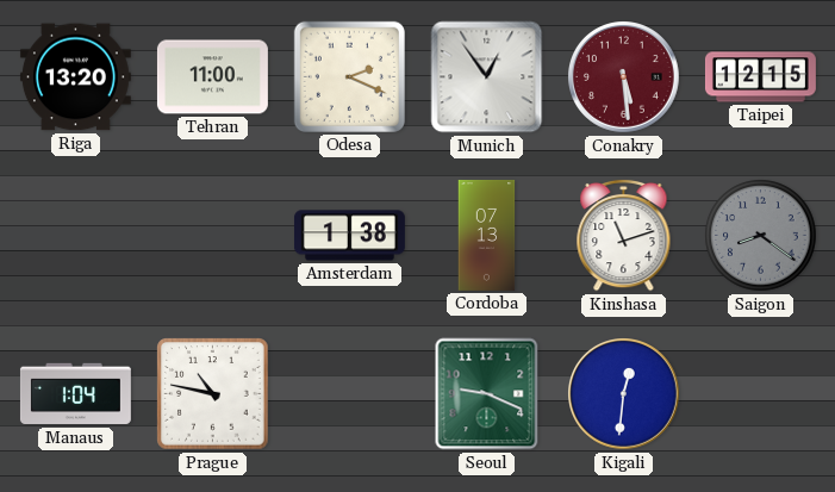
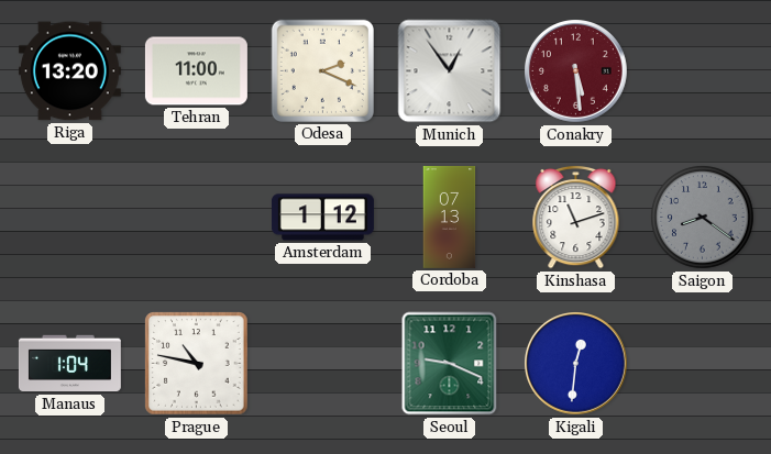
Taipei: 12:15 -> none (760, 77)
Amsterdam: 1:38 -> 1:12 (322, 218)
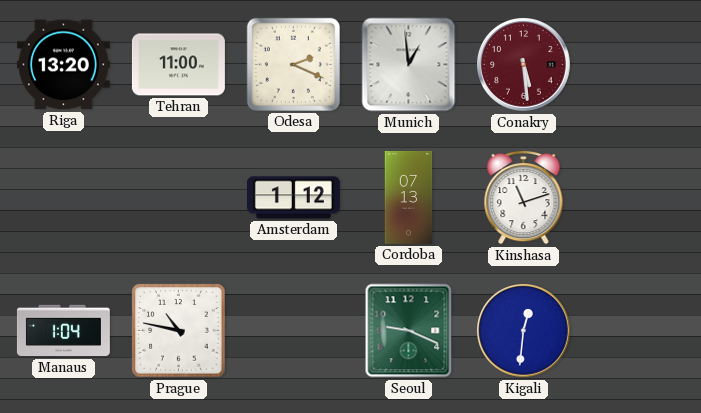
Munich: 12:54 -> 12:59 (409, 65)
Saigon: 8:21 -> none (703, 218)
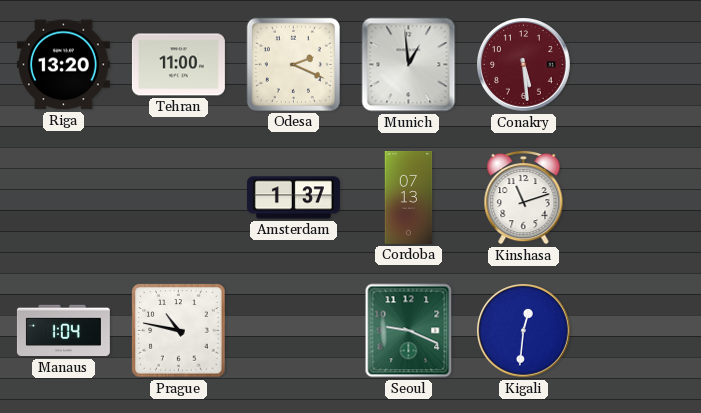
Amsterdam: 1:12 -> 1:37 (293, 198)
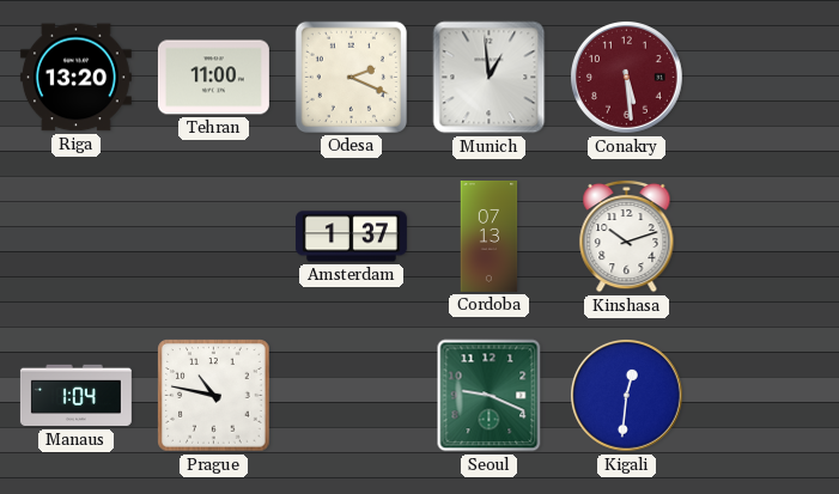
Kinshasa: 11:12 -> 10:12 (627, 236)
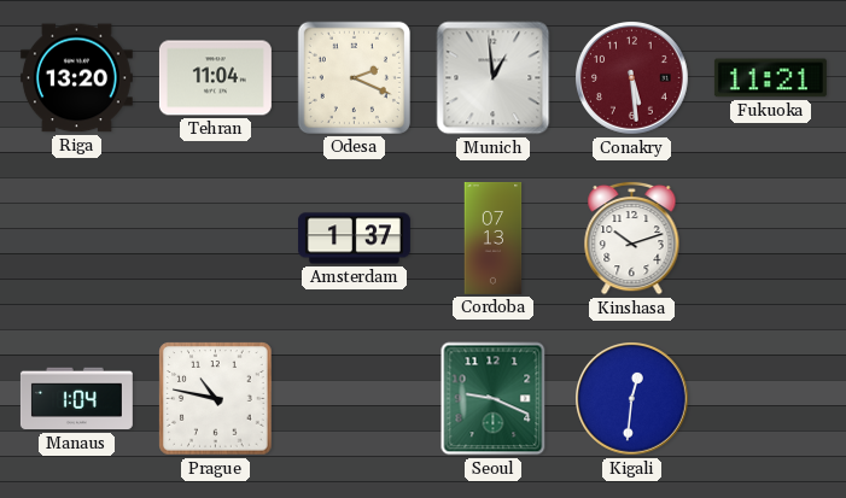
Tehran: 11:00 -> 11:04 (215, 78)
Fukuoka: none -> 11:21 (770, 78)
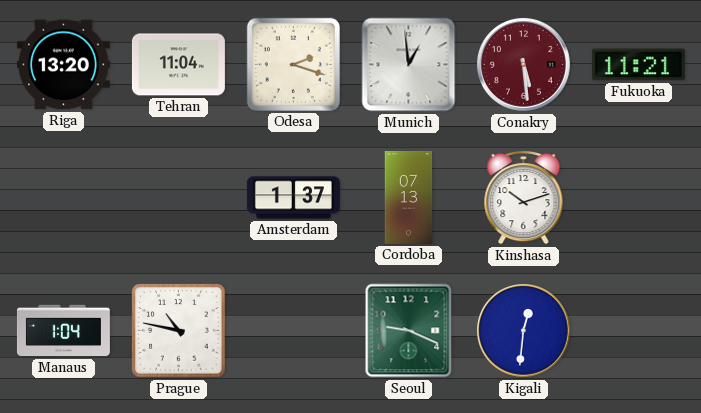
Odesa: 2:19 -> 2:18 (293, 64)
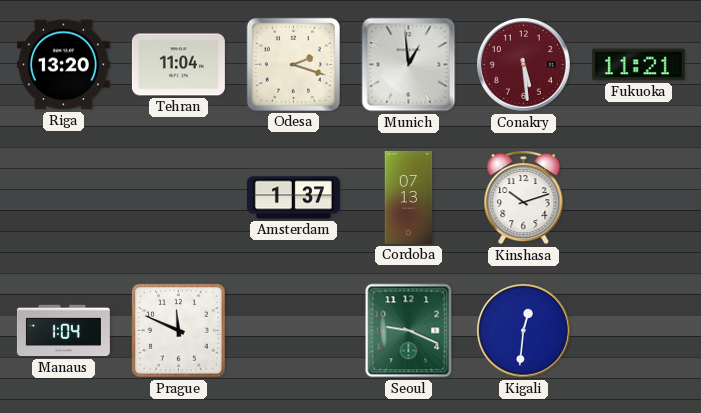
Prague: 10:47 -> 11:49 (179, 331)
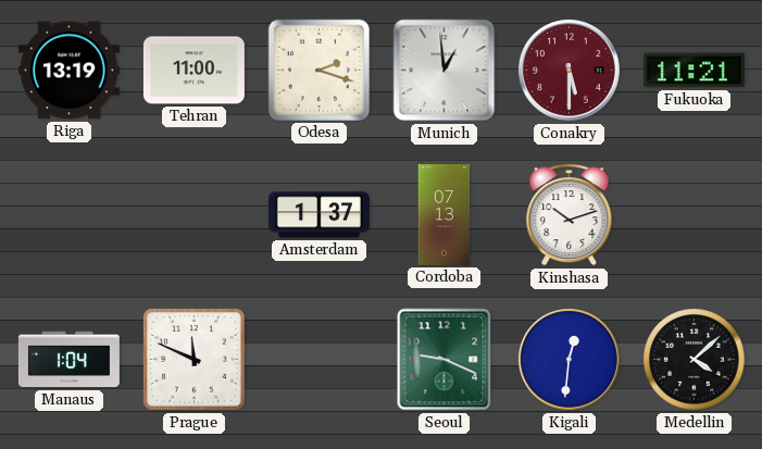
Riga: 13:20 -> 13:19 (68, 71)
Tehran: 11:04 -> 11:00 (193, 71)
Conakry: 5:29 -> 5:30 (570, 71)
Medellin: none -> 4:08 (695, 360)
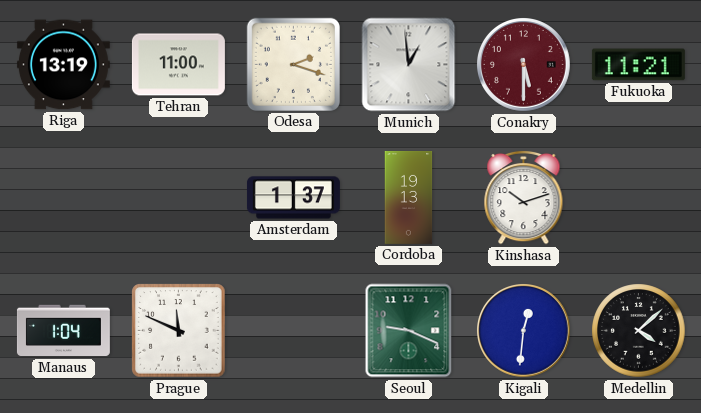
Cordoba: 07:13 -> 19:13 (409, 197)
